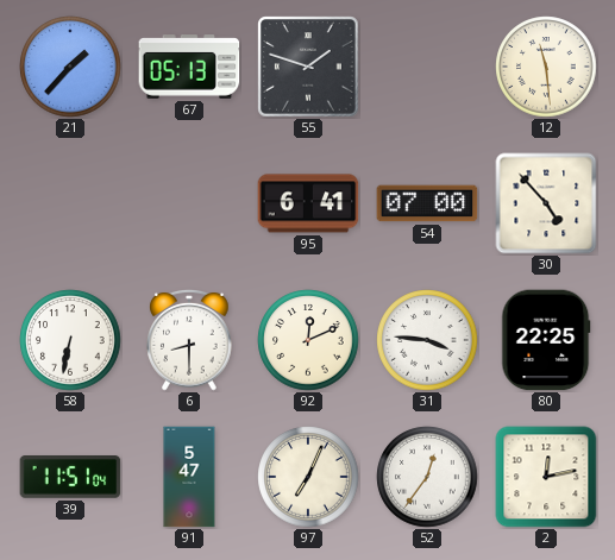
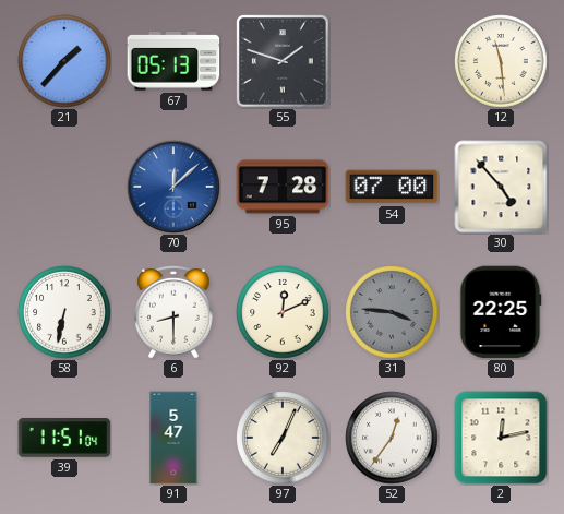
70: none -> 12:08 (173, 187)
95: 6:41 -> 7:28 (283, 187)
31 dial: white -> grey (392, 312)
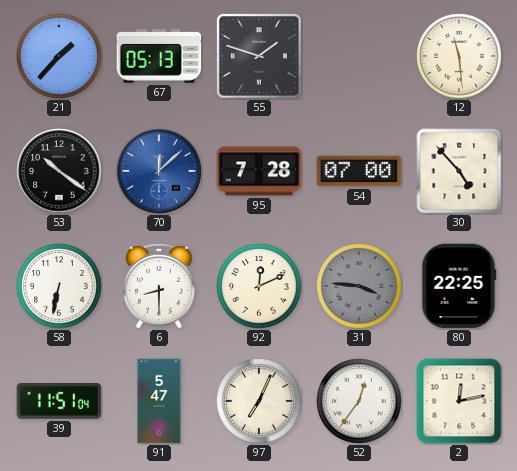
53: none -> 10:21 (59, 171)
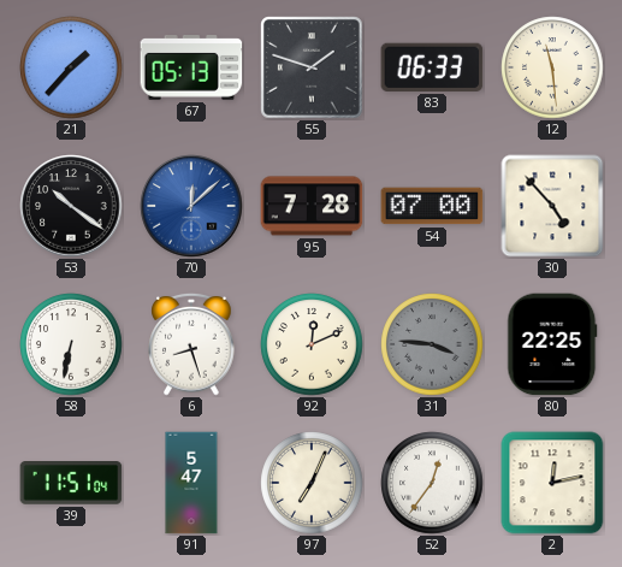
83: none -> 06:33 (432, 67)
6: 8:30 -> 8:27 (191, 344)
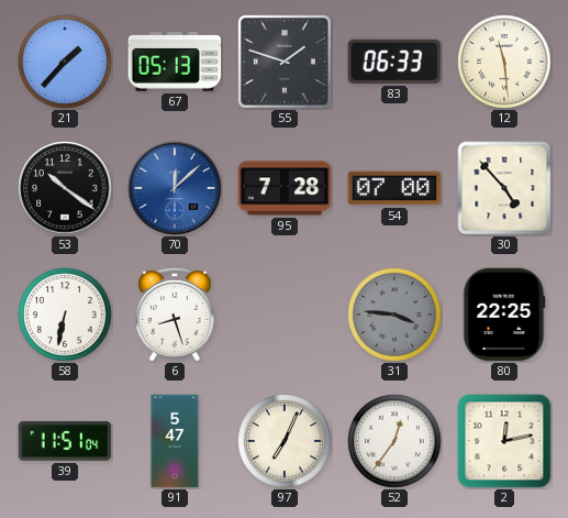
92: 12:11 -> none (312, 344)
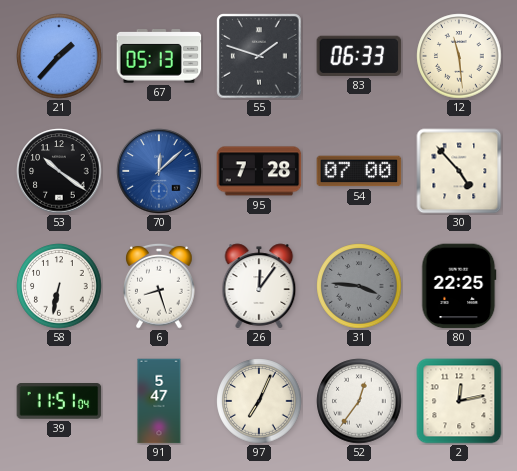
26: none -> 12:06 (259, 286)
